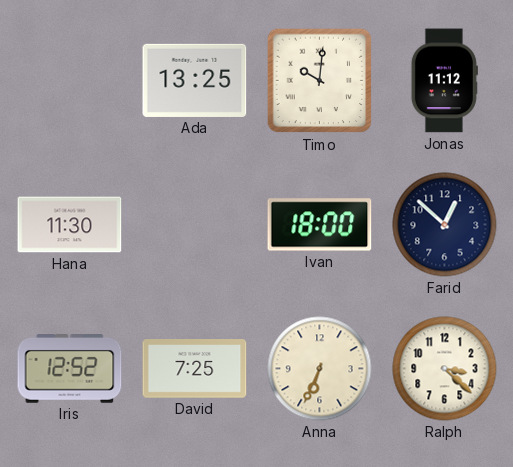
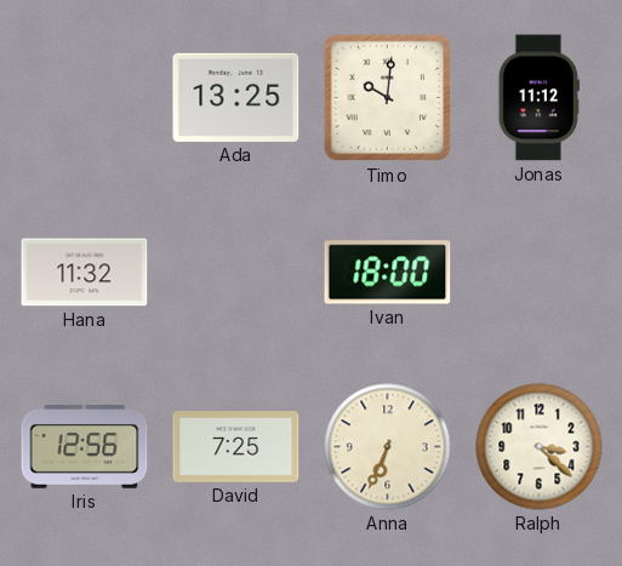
Hana: 11:30 -> 11:32 (85, 273)
Farid: 12:52 -> none (445, 225)
Iris: 12:52 -> 12:56 (85, 447)
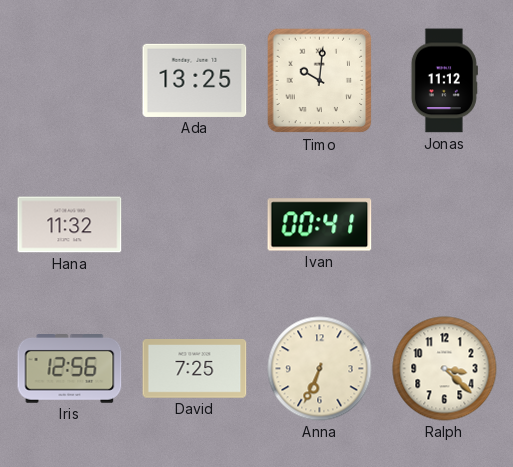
Ivan: 18:00 -> 00:41 (320, 225)
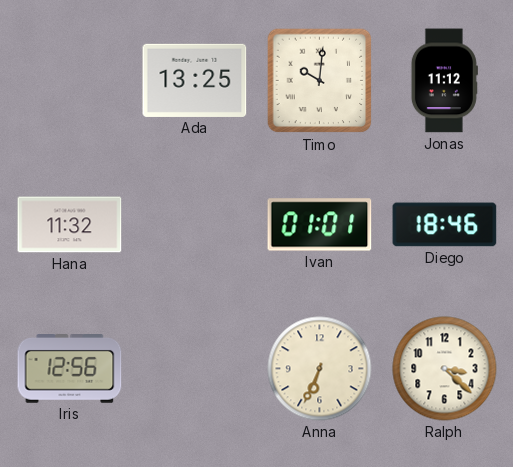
Ivan: 00:41 -> 01:01 (320, 225)
Diego: none -> 18:46 (445, 225)
David: 7:25 -> none (195, 369)
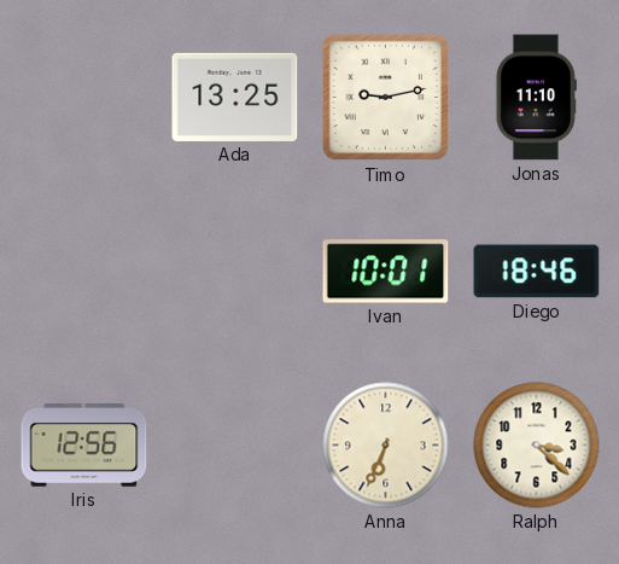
Timo: 10:01 -> 9:13 (386, 98)
Jonas: 11:12 -> 11:10 (536, 98)
Hana: 11:32 -> none (70, 225)
Ivan: 01:01 -> 10:01 (386, 272)
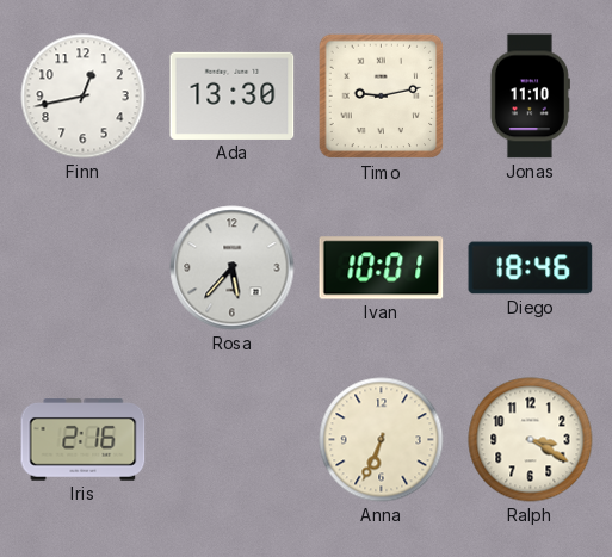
Finn: none -> 12:43 (84, 97)
Ada: 13:25 -> 13:30 (233, 95)
Rosa: none -> 5:37 (233, 268)
Iris: 12:56 -> 2:16 (84, 440)
Ralph: 3:22 -> 3:20 (531, 440)
